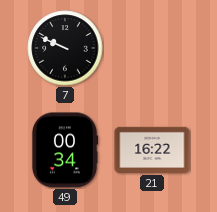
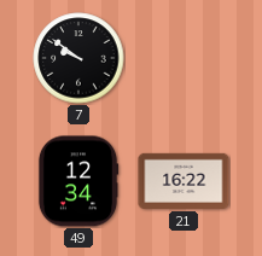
7: 9:49 -> 9:51 (78, 58)
49: 00:34 -> 12:34 (78, 181)
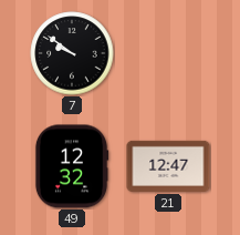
49: 12:34 -> 12:32 (72, 166)
21: 16:22 -> 12:47 (168, 166)
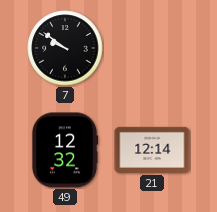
21: 12:47 -> 12:14 (152, 150)
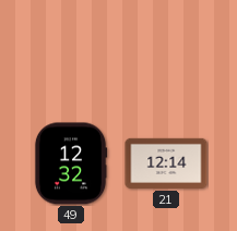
7: 9:51 -> none (65, 48)
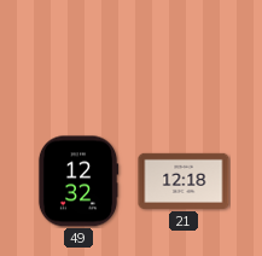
21: 12:14 -> 12:18 (184, 181)
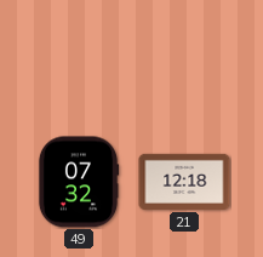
49: 12:32 -> 07:32 (79, 182)
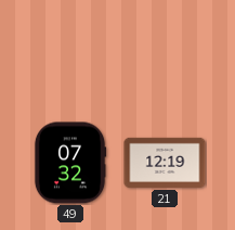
21: 12:18 -> 12:19 (165, 163)
